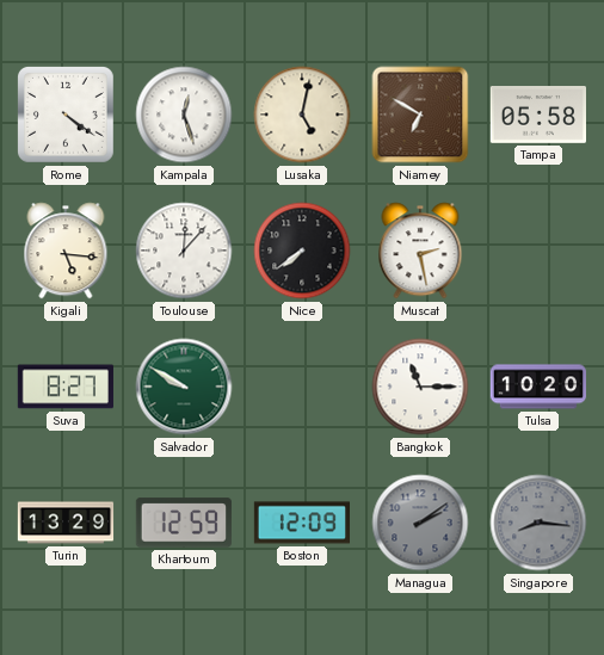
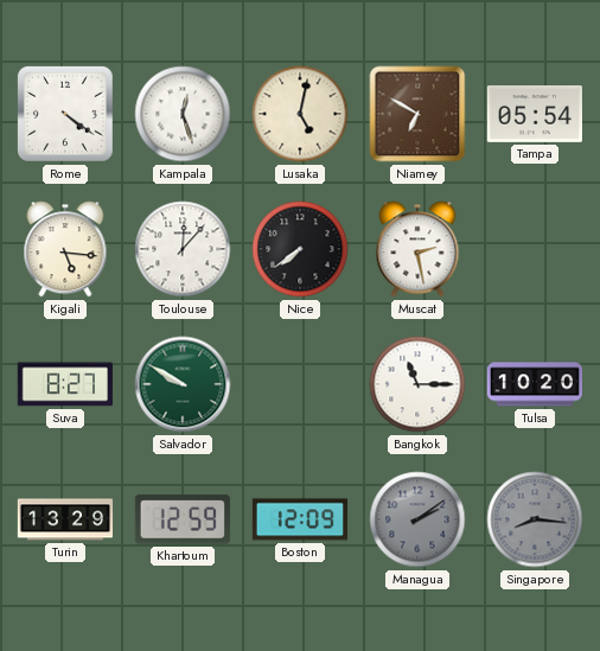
Tampa: 05:58 -> 05:54 (534, 115)
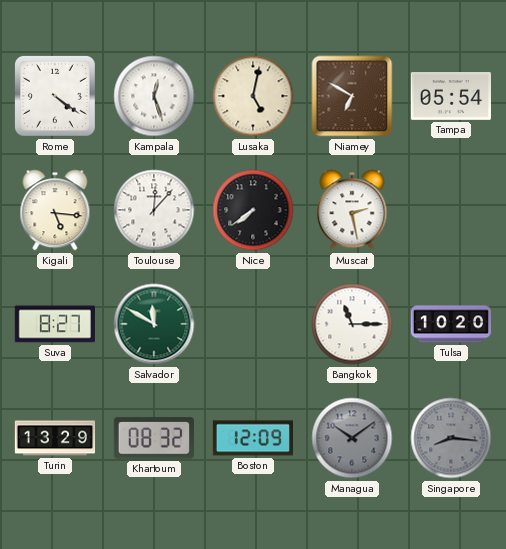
Salvador: 9:50 -> 11:50 (154, 324)
Khartoum: 12:59 -> 08:32 (154, 438)
Managua: 2:09 -> 10:09 (352, 438)
